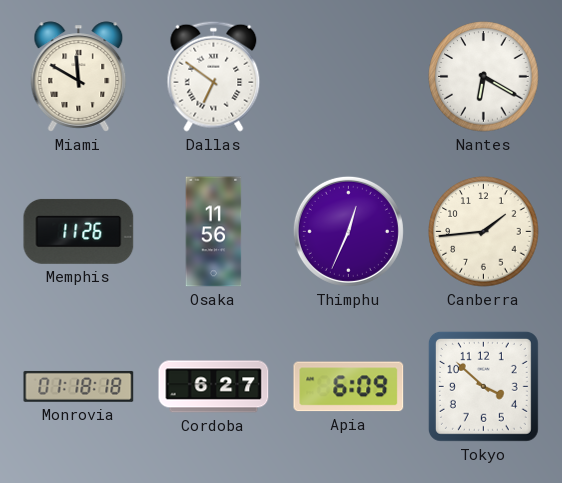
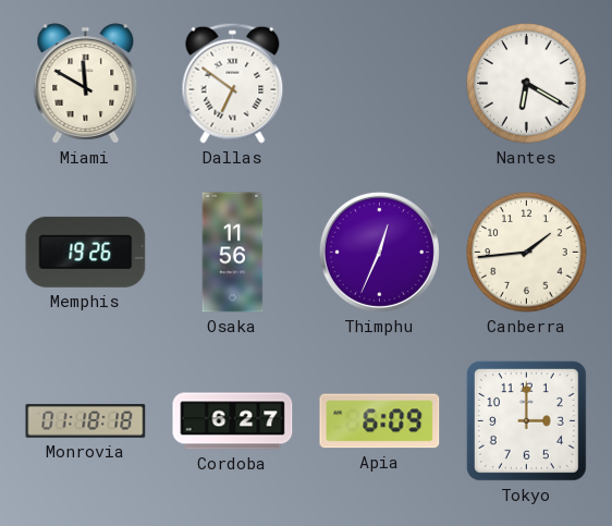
Memphis: 11:26 -> 19:26 (86, 252)
Tokyo: 3:52 -> 3:00 (526, 420)
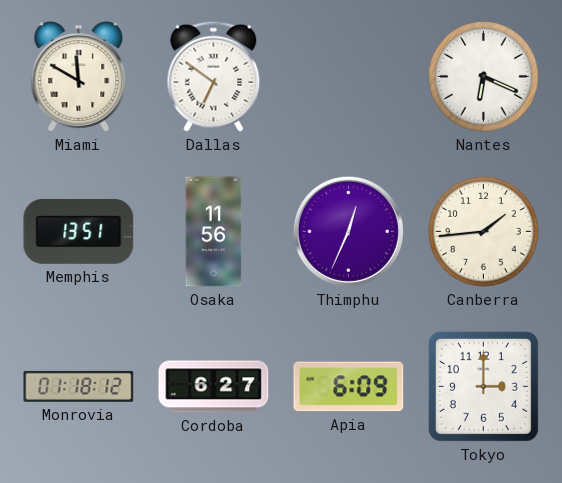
Nantes: 6:20 -> 6:19 (484, 77)
Memphis: 19:26 -> 13:51 (79, 231)
Monrovia: 01:18:18 -> 01:18:12 (79, 386)
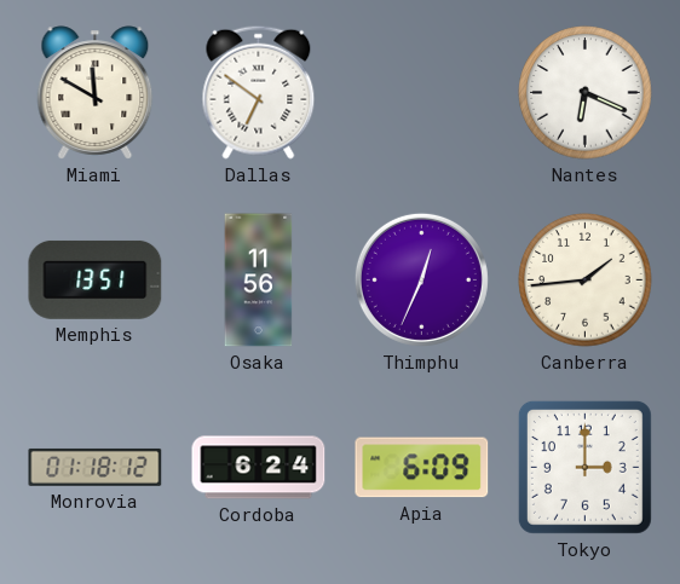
Cordoba: 6:27 -> 6:24 (259, 468)
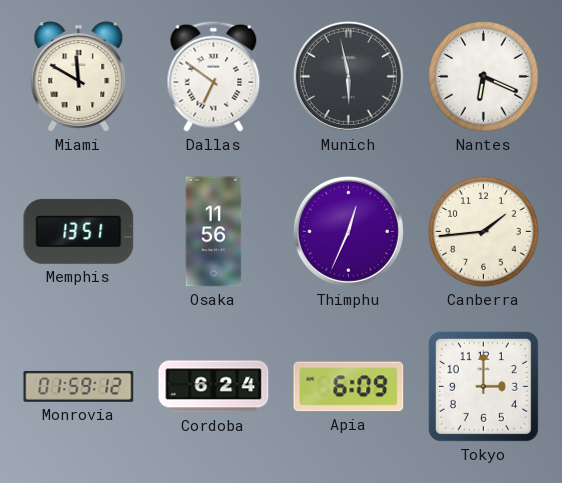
Munich: none -> 5:58 (348, 76)
Monrovia: 01:18 -> 01:59 (79, 386)
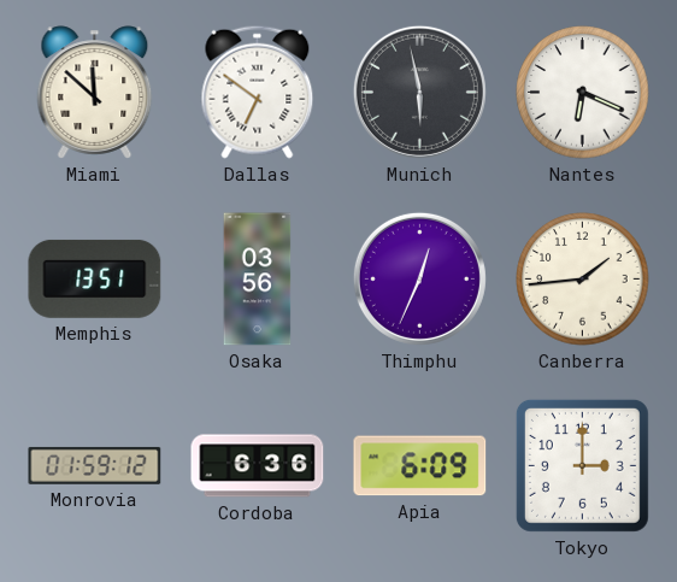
Miami: 11:50 -> 11:52 (95, 93)
Osaka: 11:56 -> 03:56 (258, 280)
Cordoba: 6:24 -> 6:36 (258, 466)
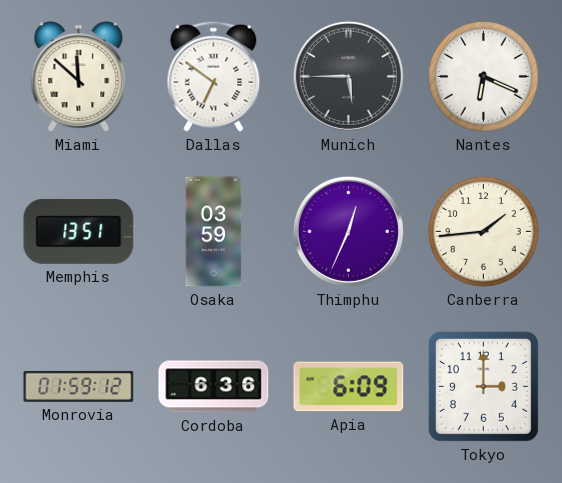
Munich: 5:58 -> 5:45 (348, 76)
Osaka: 03:56 -> 03:59 (214, 232)
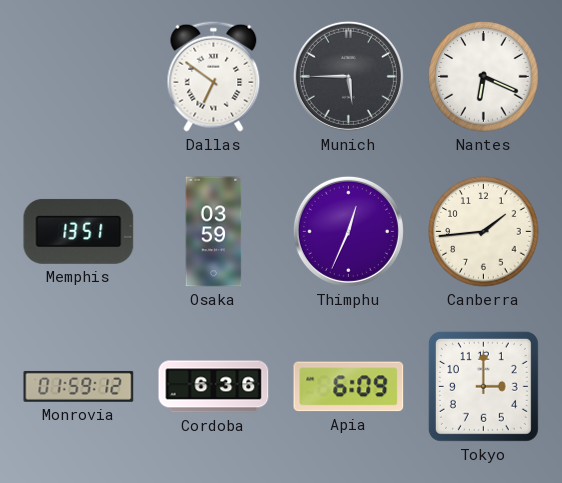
Miami: 11:52 -> none (79, 77)
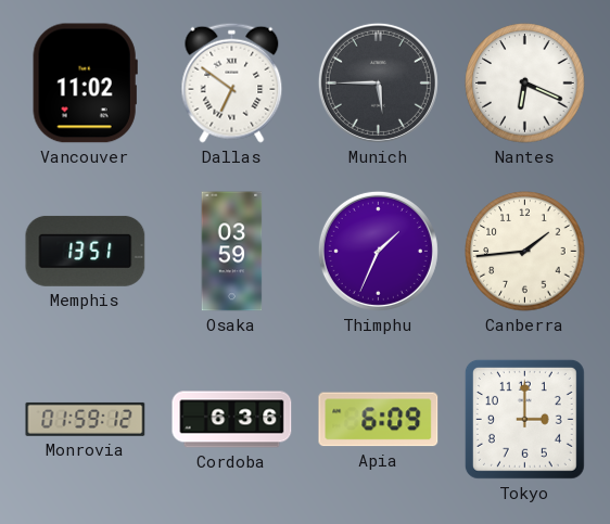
Vancouver: none -> 11:02 (85, 84)
Thimphu: 12:34 -> 1:34 (378, 251)
